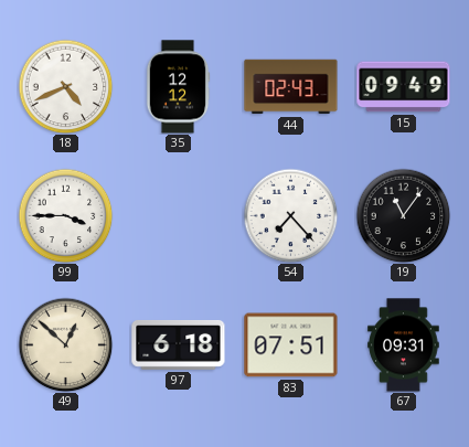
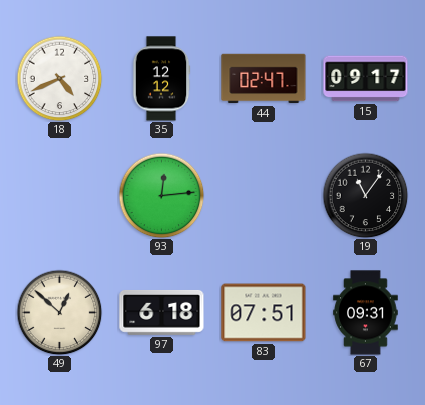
44: 02:43 -> 02:47 (264, 79)
15: 09:49 -> 09:17 (366, 79)
99: 3:45 -> none (65, 215)
93: none -> 12:14 (161, 195)
54: 7:23 -> none (290, 215)
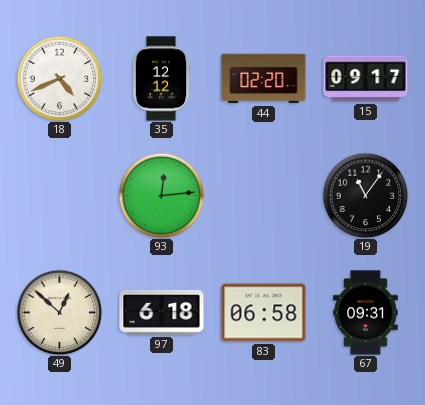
44: 02:47 -> 02:20 (264, 79)
83: 07:51 -> 06:58 (264, 313)
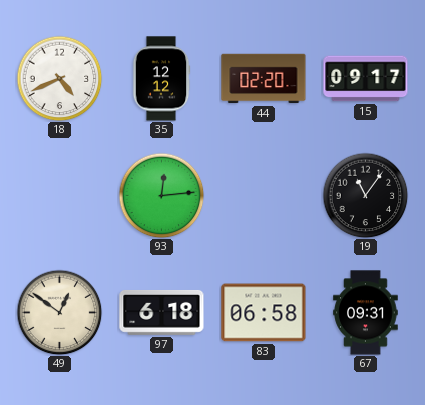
49: 12:52 -> 12:51 (59, 312)
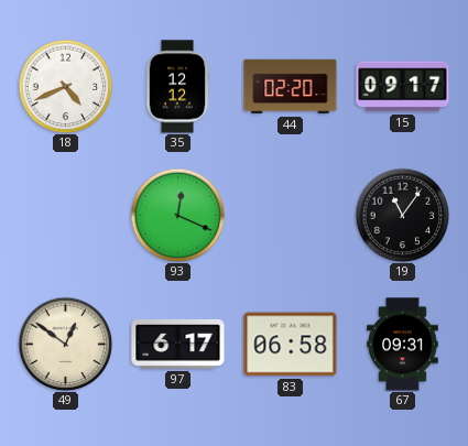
93: 12:14 -> 12:19 (177, 215)
97: 6:18 -> 6:17 (178, 344)
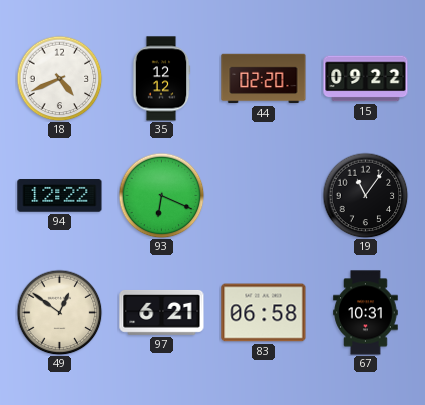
15: 09:17 -> 09:22 (366, 79)
94: none -> 12:22 (60, 196)
93: 12:19 -> 6:19 (161, 195)
97: 6:17 -> 6:21 (162, 312)
67: 09:31 -> 10:31 (366, 313)
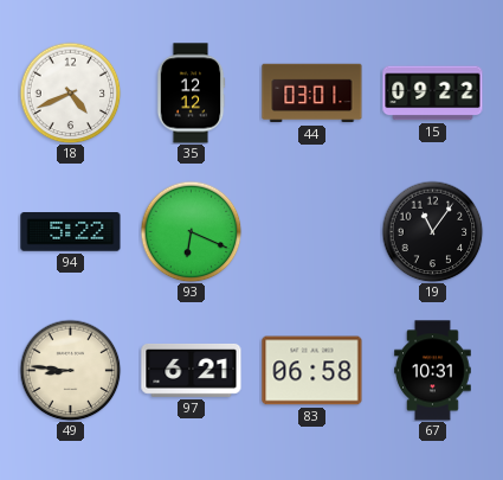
44: 02:20 -> 03:01 (312, 94)
94: 12:22 -> 5:22 (71, 232)
49: 12:51 -> 8:46 (70, 370)
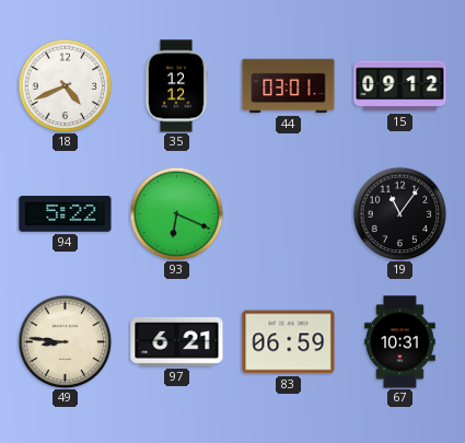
15: 09:22 -> 09:12 (400, 86)
83: 06:58 -> 06:59 (289, 342)
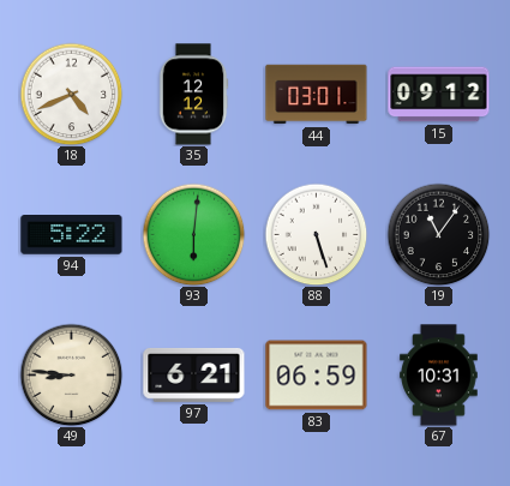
93: 6:19 -> 6:01 (193, 234)
88: none -> 5:27 (316, 234)
